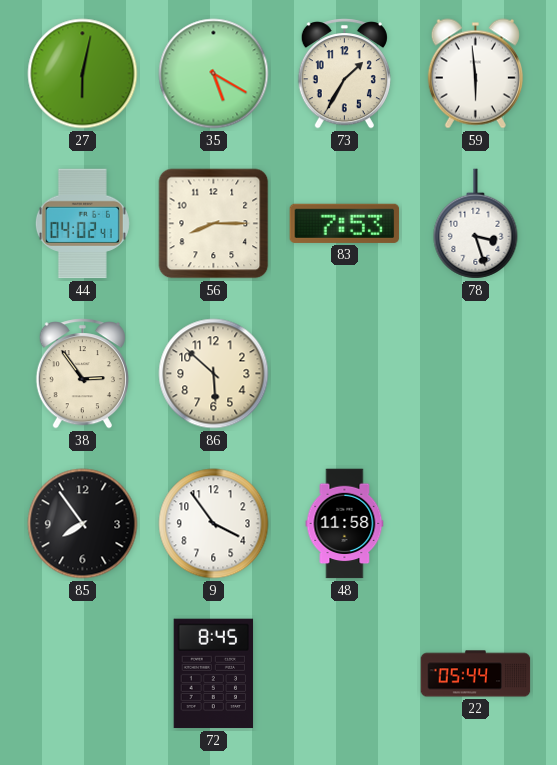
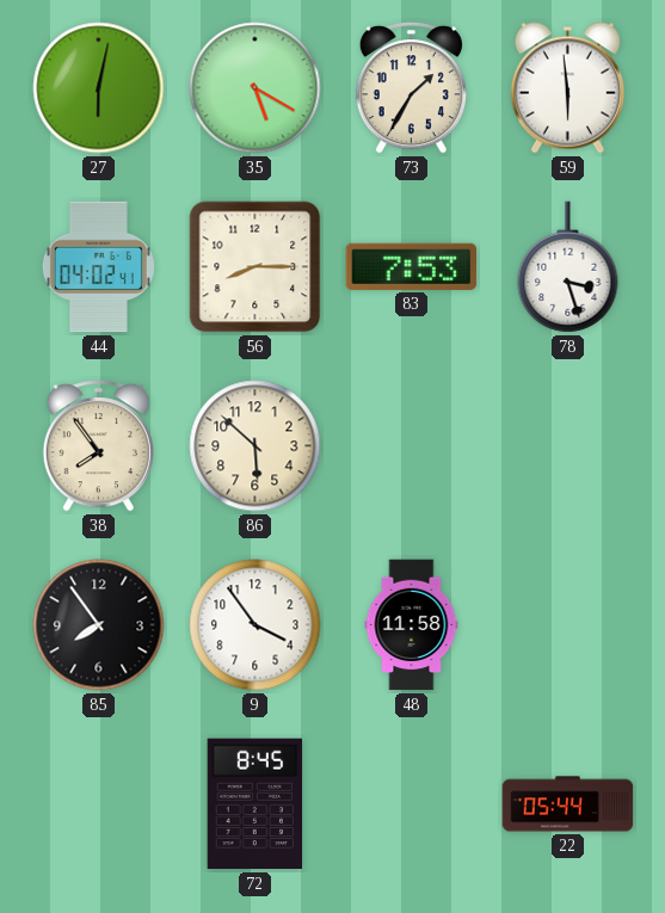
38: 2:54 -> 7:54 (98, 446)
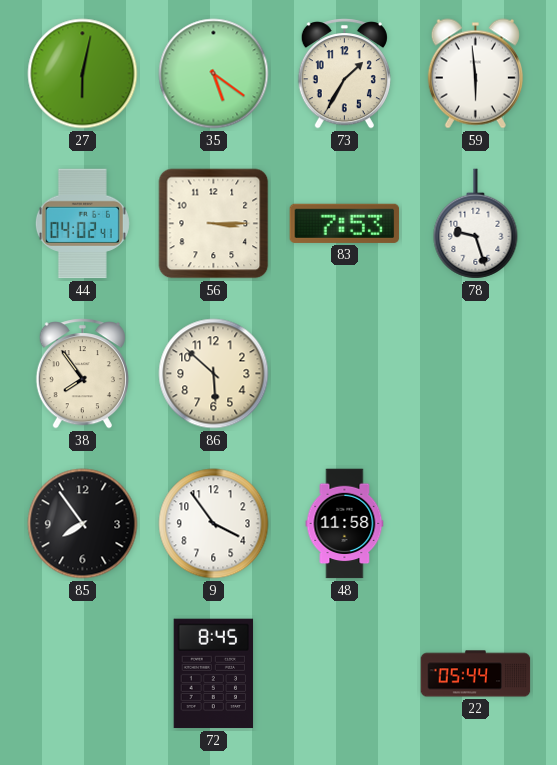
35: 5:20 -> 5:21 (214, 74)
56: 8:15 -> 3:15 (214, 224)
78: 3:27 -> 9:27 (476, 224)
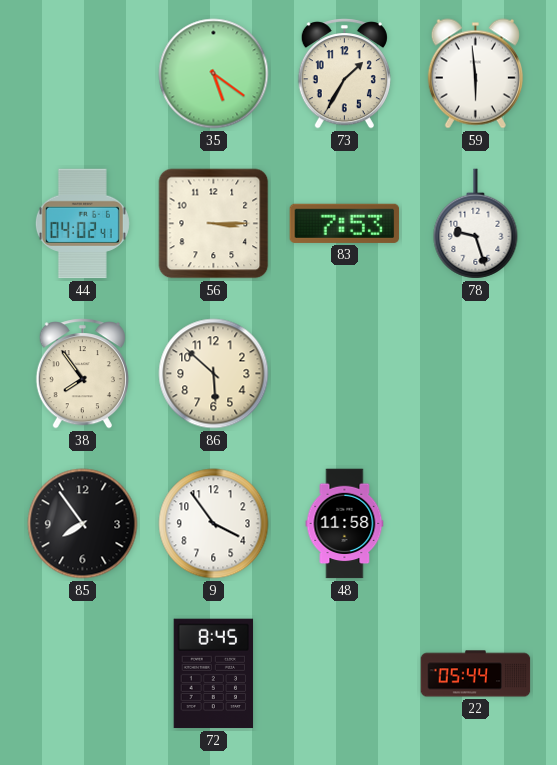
27: 6:02 -> none (83, 74)
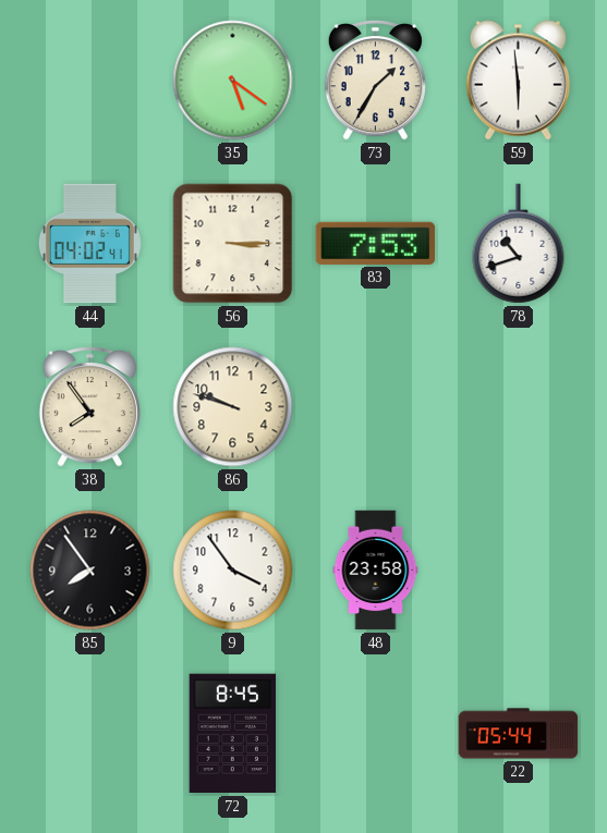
78: 9:27 -> 10:42 (519, 244)
86: 5:52 -> 9:48 (233, 407)
48: 11:58 -> 23:58 (376, 571)
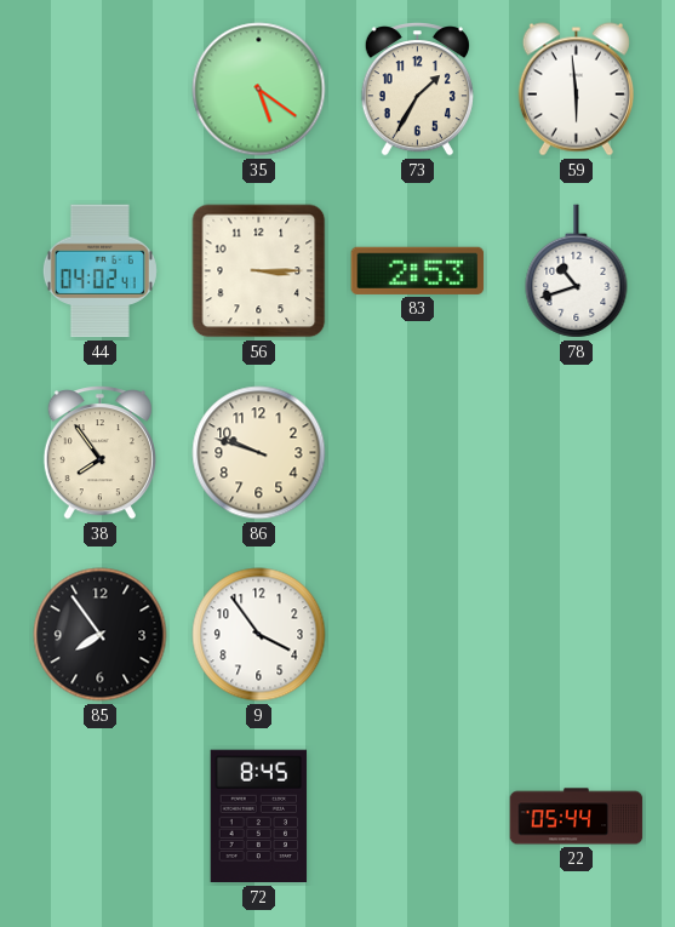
83: 7:53 -> 2:53 (418, 270)
48: 23:58 -> none (376, 571)
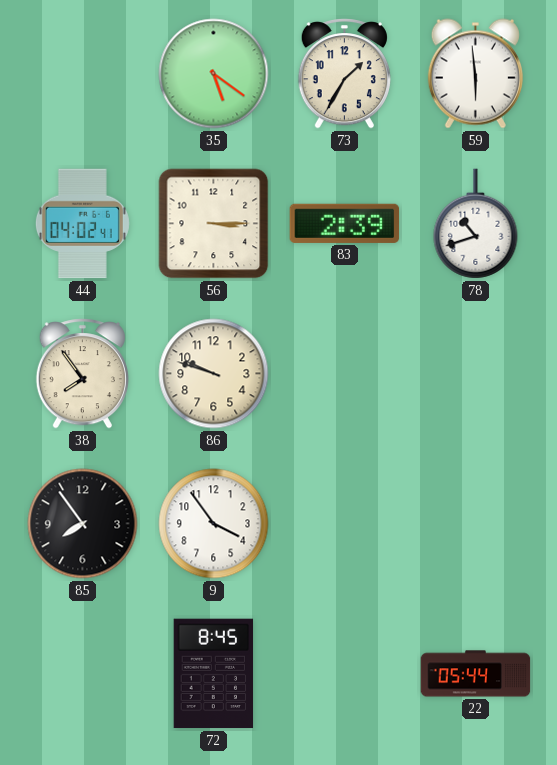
83: 2:53 -> 2:39 (345, 223)
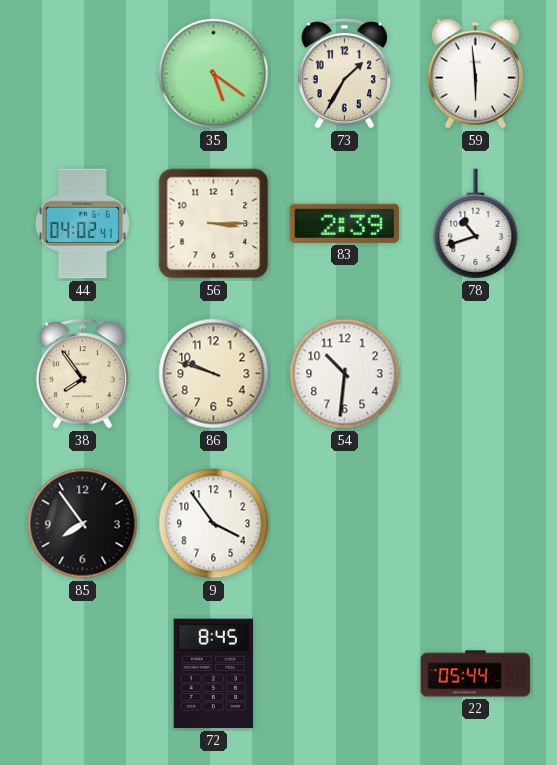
54: none -> 10:31 (345, 374)
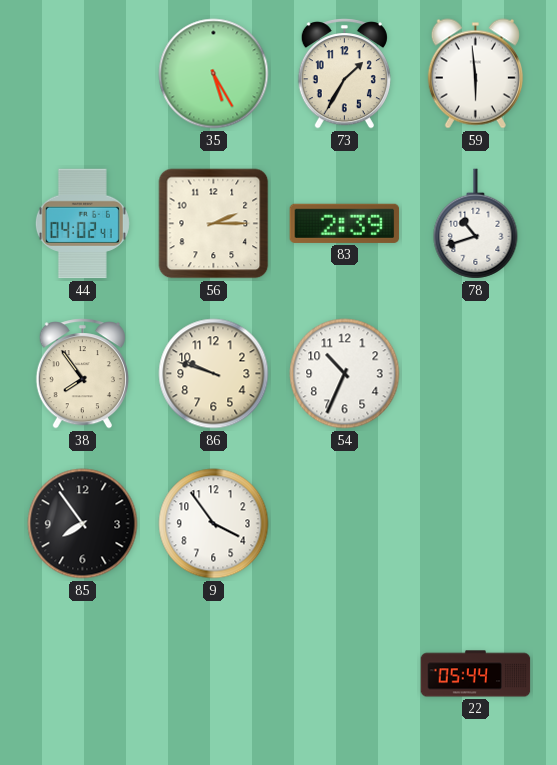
35: 5:21 -> 5:25 (214, 74)
56: 3:15 -> 2:15 (214, 224)
54: 10:31 -> 10:34 (345, 374)
72: 8:45 -> none (214, 674)
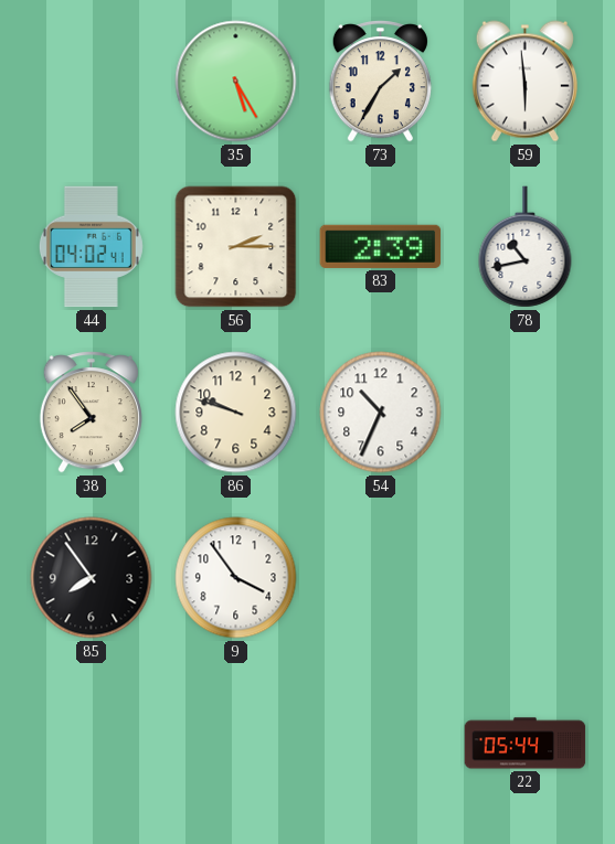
78: 10:42 -> 10:43 (526, 247)
